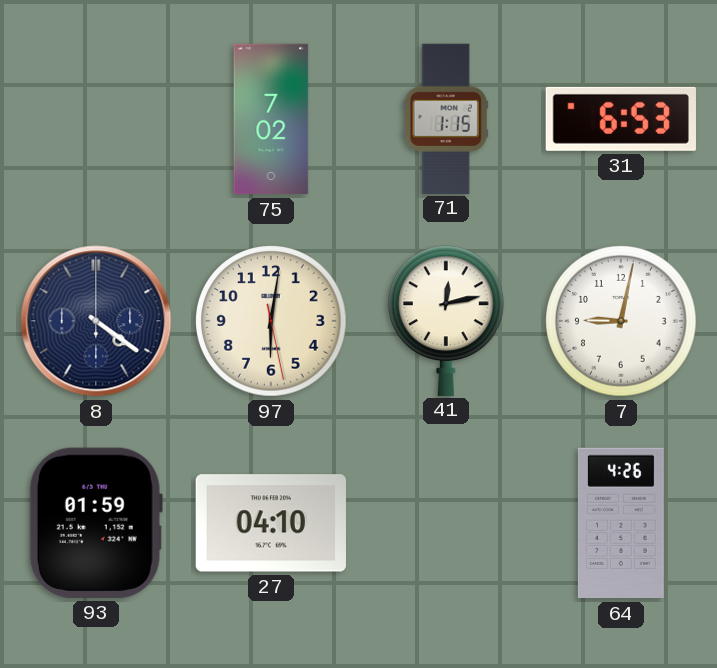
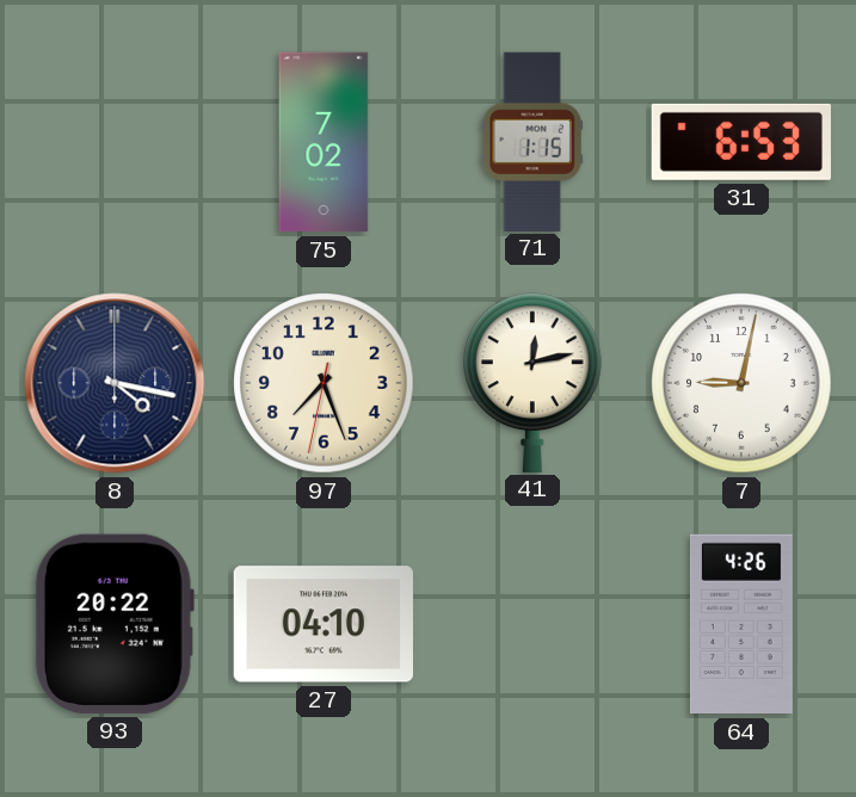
8: 4:21 -> 4:17 (115, 383)
97: 6:01 -> 7:26 (325, 384)
93: 01:59 -> 20:22 (115, 624)
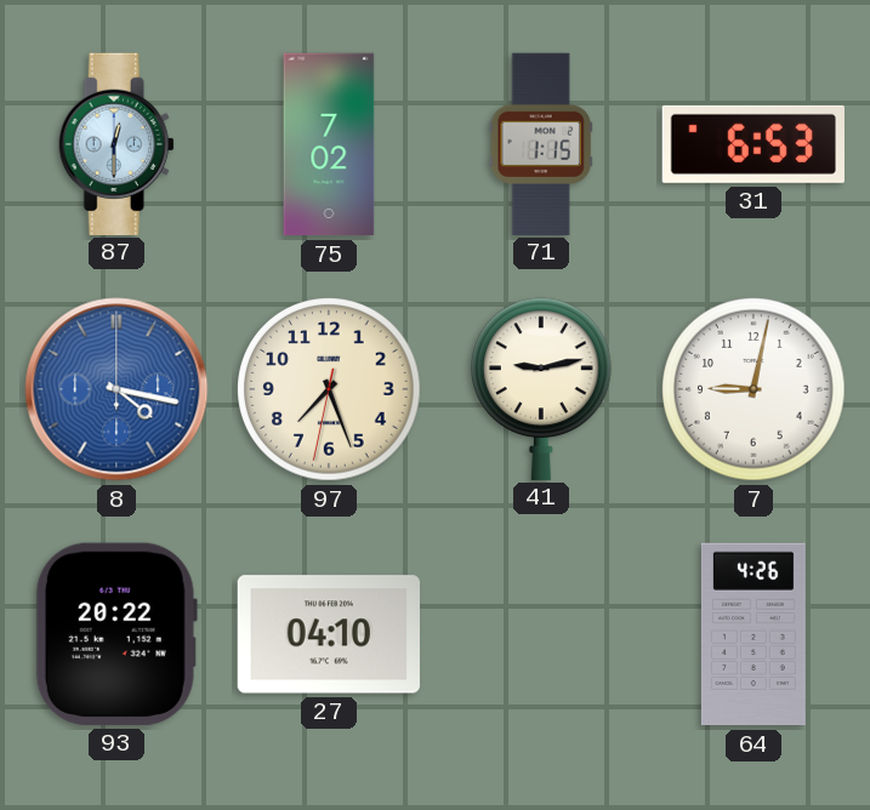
87: none -> 12:30 (116, 143)
8 dial: navy -> blue (116, 389)
41: 12:13 -> 9:13 (541, 388)
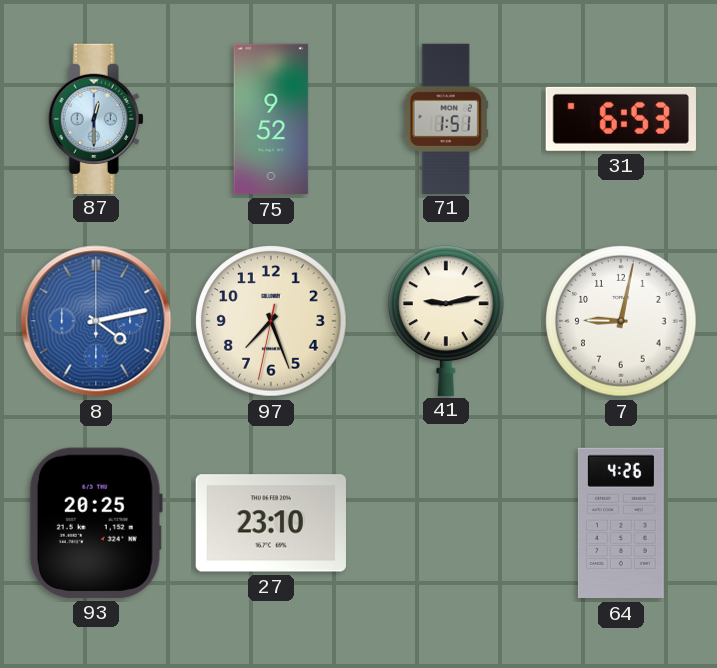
75: 7:02 -> 9:52 (271, 119)
71: 1:15 -> 1:51 (446, 118)
8: 4:17 -> 4:13 (96, 321)
93: 20:22 -> 20:25 (96, 523)
27: 04:10 -> 23:10 (270, 523)
